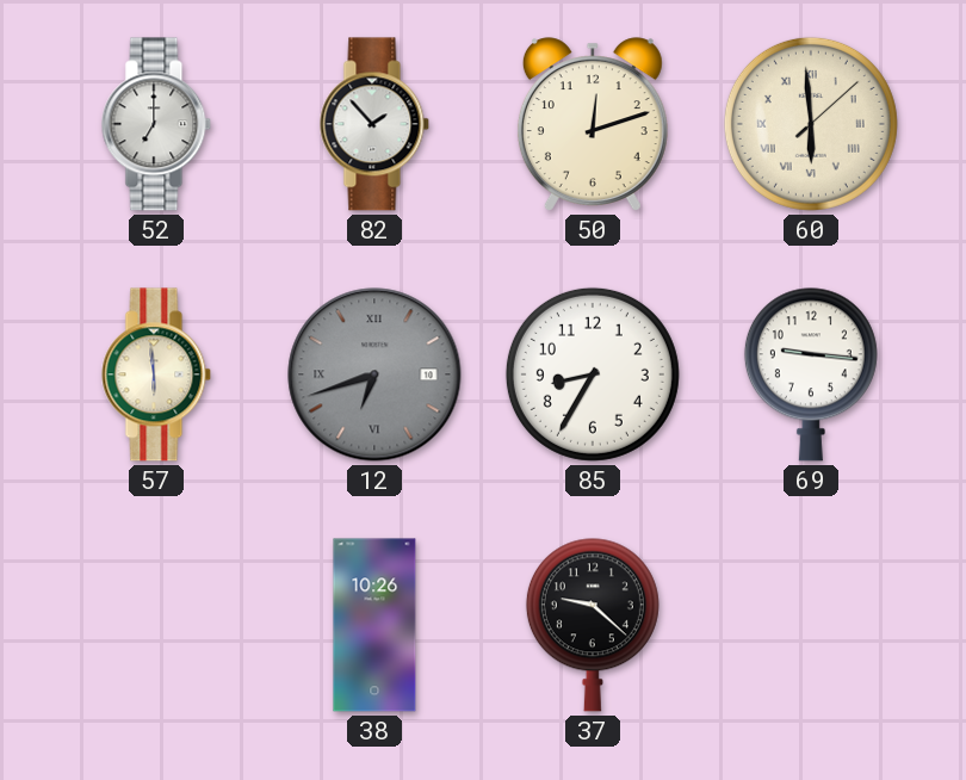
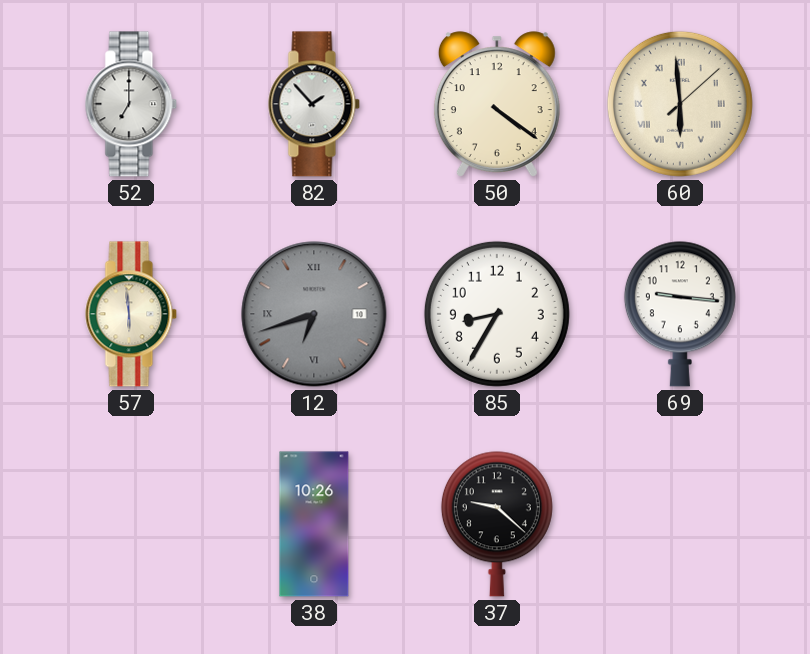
50: 12:12 -> 4:21 (497, 104)
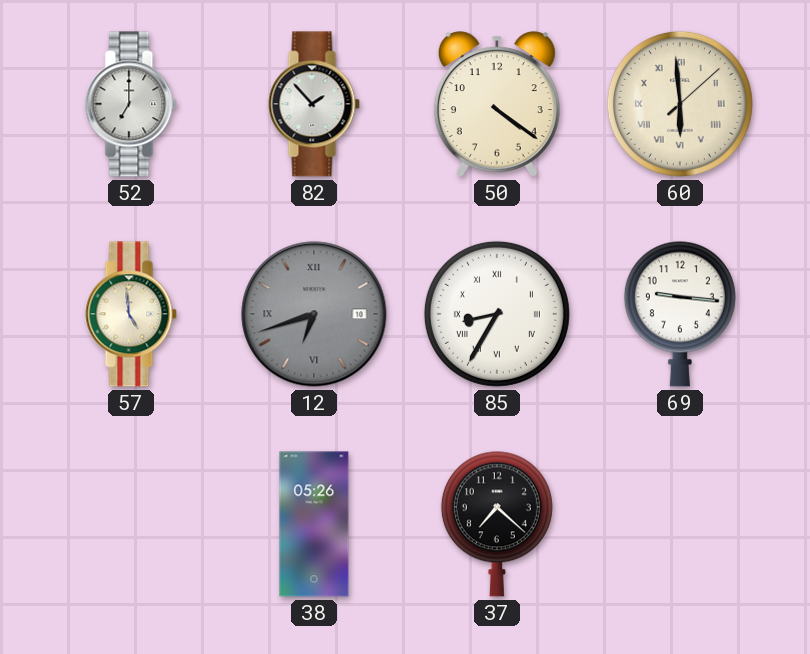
57: 5:59 -> 4:59 (131, 314)
85 numerals: Arabic -> Roman (497, 314)
38: 10:26 -> 05:26 (314, 524)
37: 9:22 -> 7:22 (497, 524)
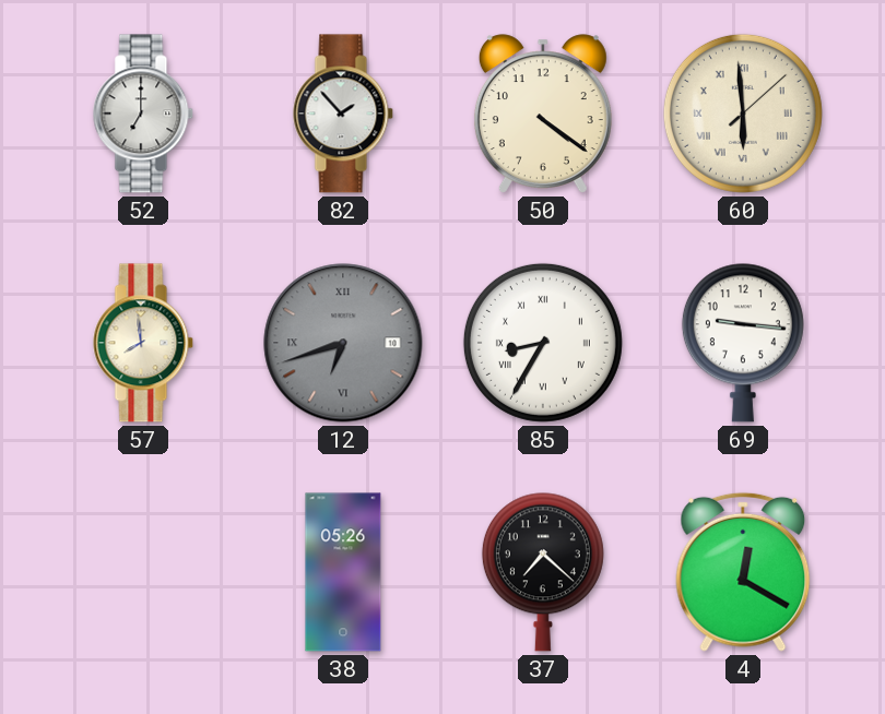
57: 4:59 -> 7:59 (143, 343)
4: none -> 12:20 (743, 572)
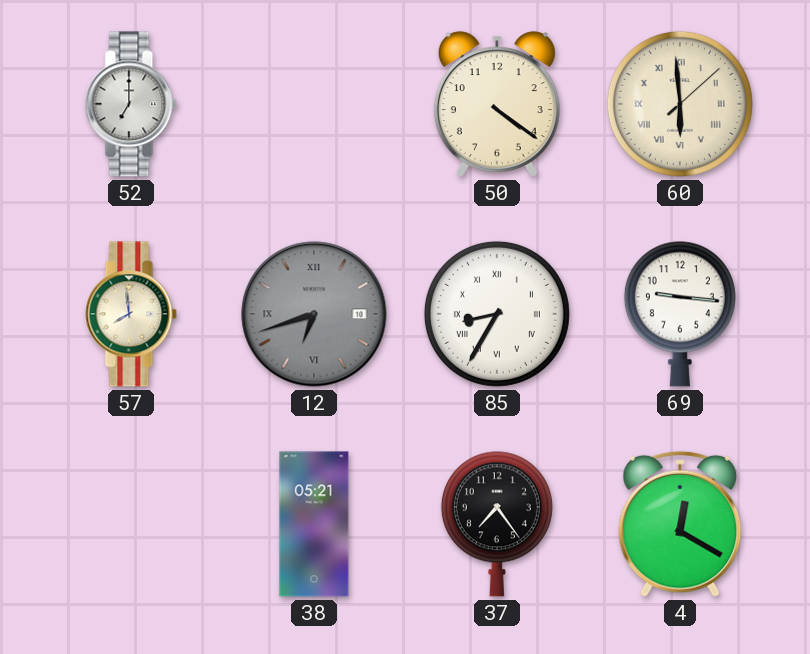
82: 1:53 -> none (343, 114)
38: 05:26 -> 05:21 (314, 524)
37: 7:22 -> 7:24 (497, 524)
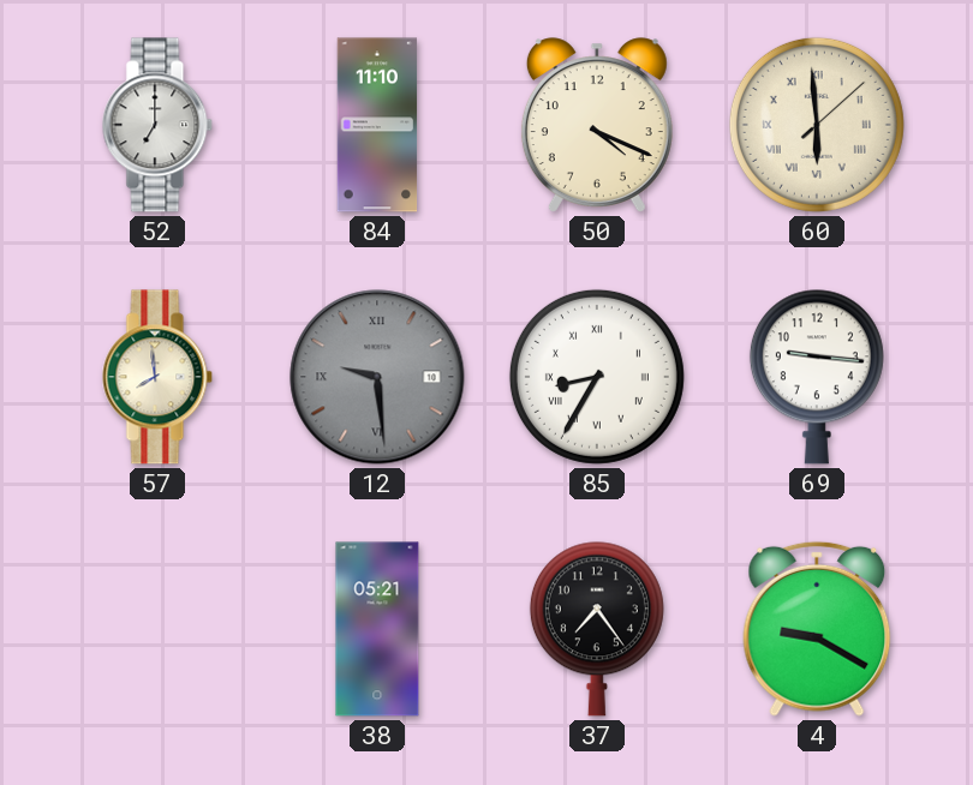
84: none -> 11:10 (377, 125)
50: 4:21 -> 4:19 (597, 125)
12: 6:42 -> 9:29 (377, 377)
4: 12:20 -> 9:20 (817, 629)
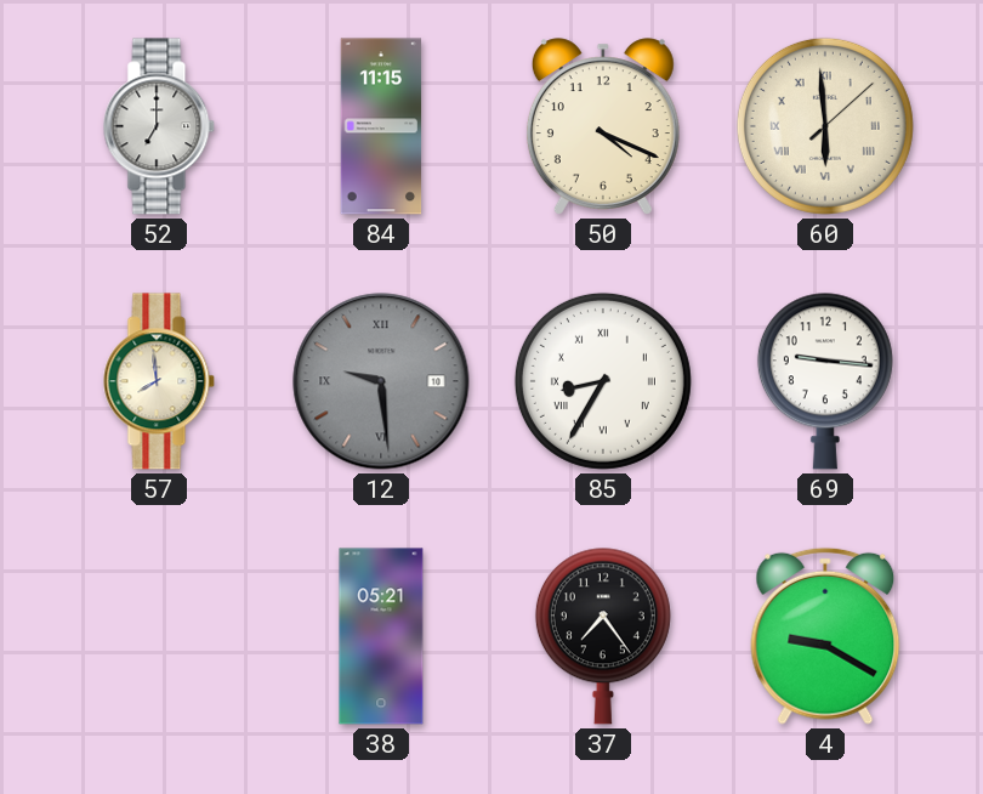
84: 11:10 -> 11:15 (381, 126)
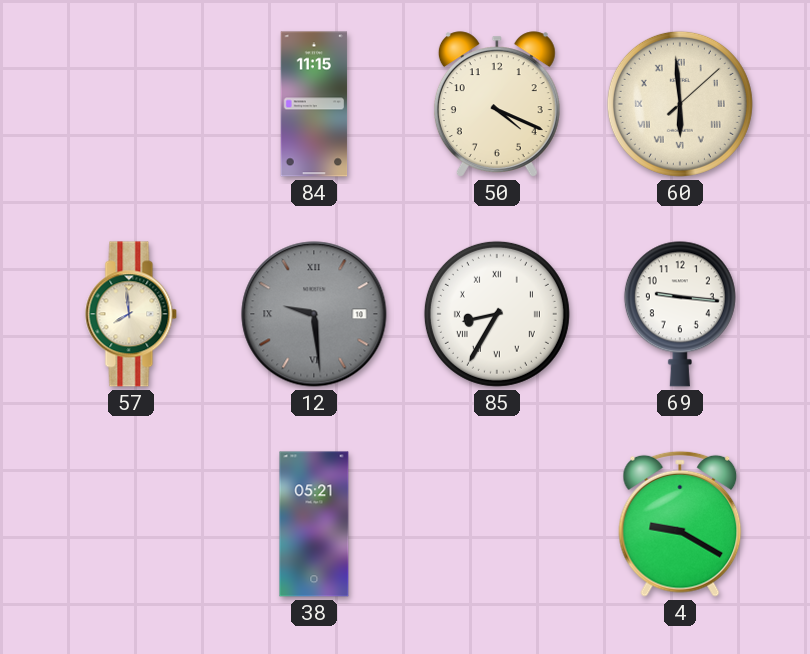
52: 7:00 -> none (159, 126)
37: 7:24 -> none (603, 636)
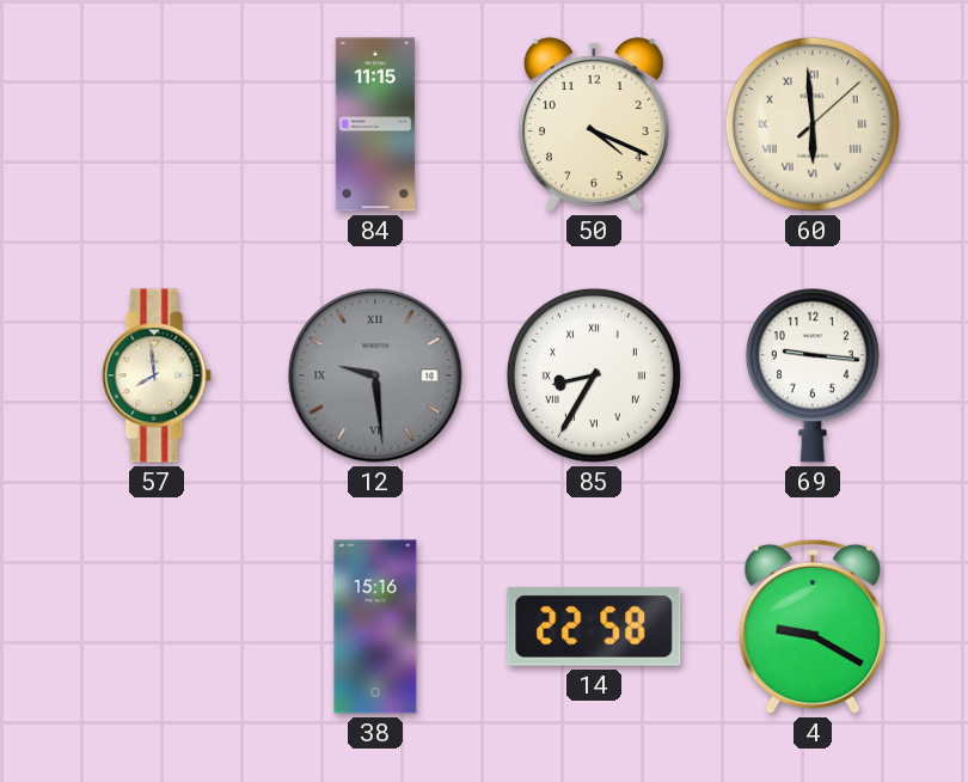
38: 05:21 -> 15:16 (375, 627)
14: none -> 22:58 (594, 628)
